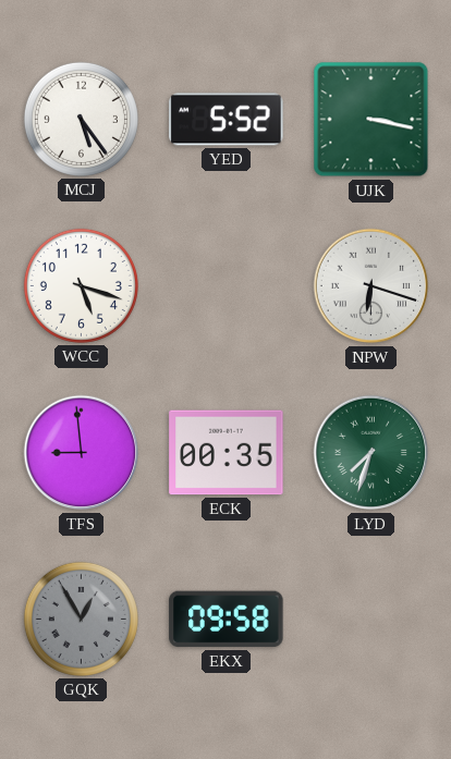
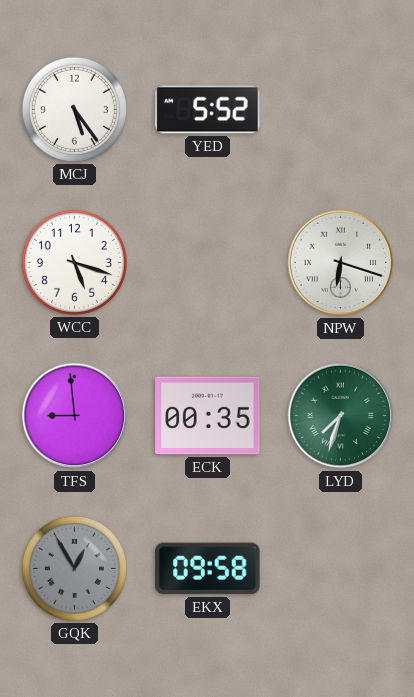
UJK: 3:17 -> none (371, 120)
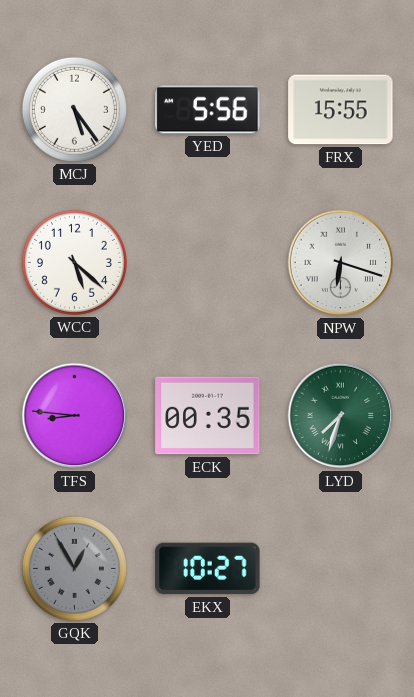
YED: 5:52 -> 5:56 (208, 110)
FRX: none -> 15:55 (341, 110)
WCC: 5:18 -> 5:22 (74, 262)
TFS: 8:59 -> 8:46 (75, 416)
EKX: 09:58 -> 10:27 (208, 569)
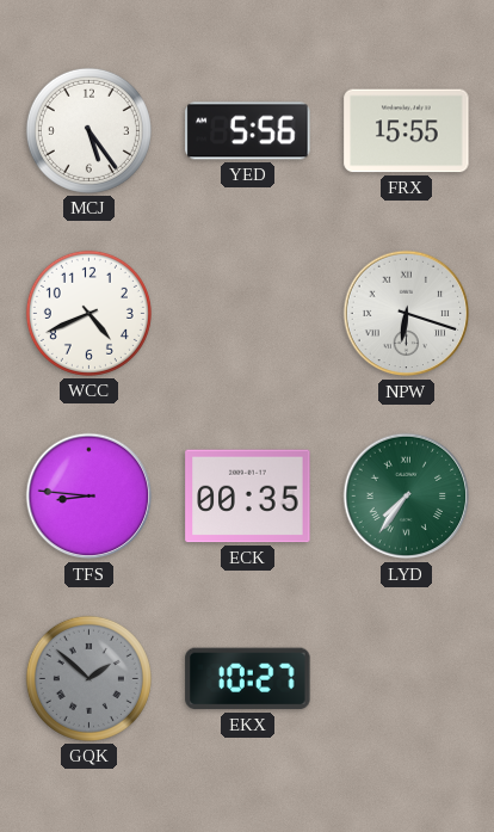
WCC: 5:22 -> 4:41 (88, 313)
LYD: 7:33 -> 7:36 (407, 497)
GQK: 12:55 -> 1:52 (88, 678)
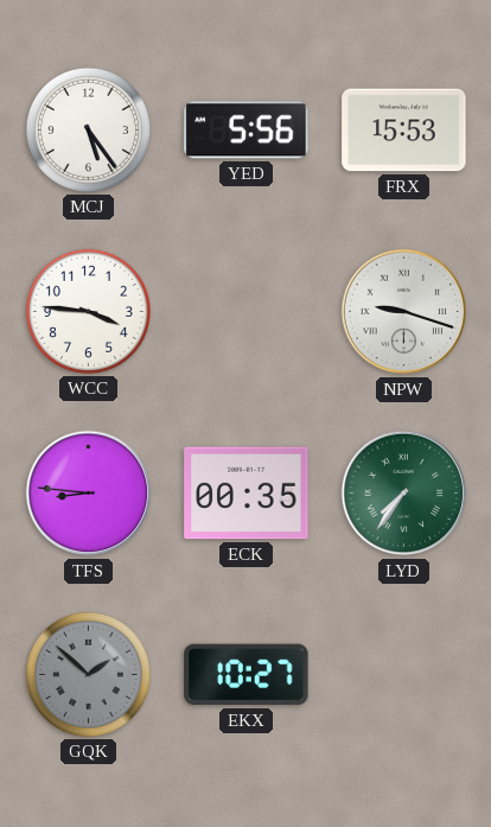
FRX: 15:55 -> 15:53 (404, 131)
WCC: 4:41 -> 3:46 (88, 311)
NPW: 6:18 -> 9:18 (404, 312)
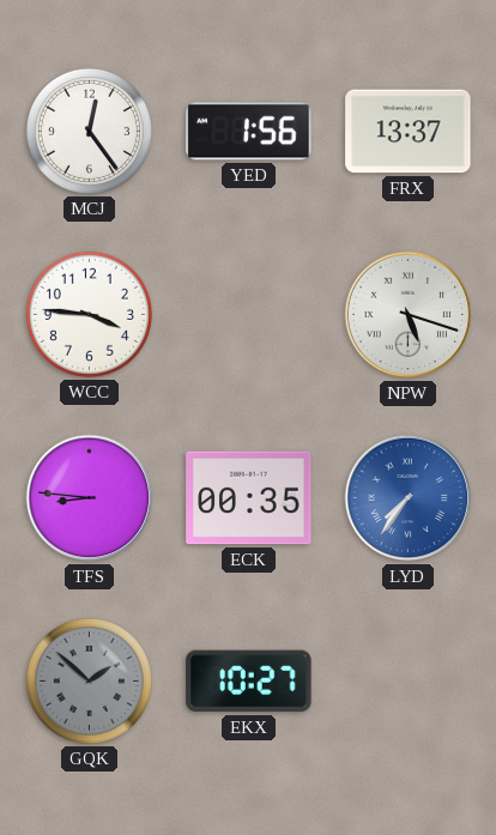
MCJ: 5:24 -> 12:24 (89, 131)
YED: 5:56 -> 1:56 (249, 132)
FRX: 15:53 -> 13:37 (409, 132)
NPW: 9:18 -> 5:18 (409, 315)
LYD dial: green -> blue (409, 498)
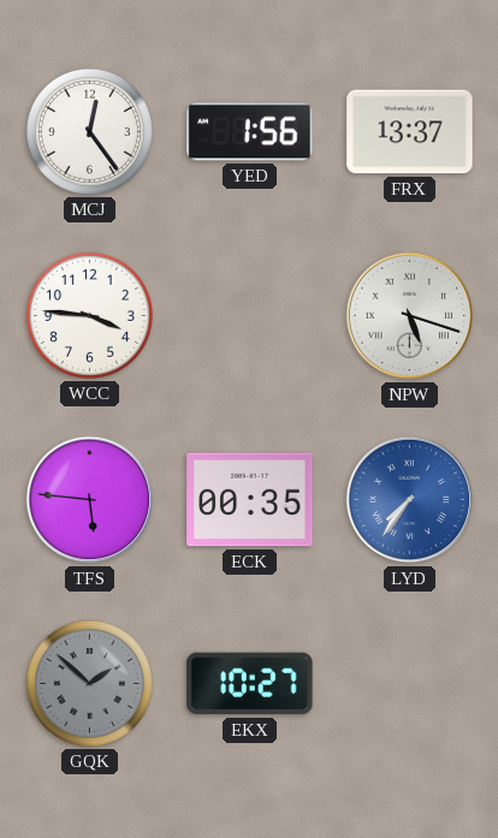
TFS: 8:46 -> 5:46 (90, 500)
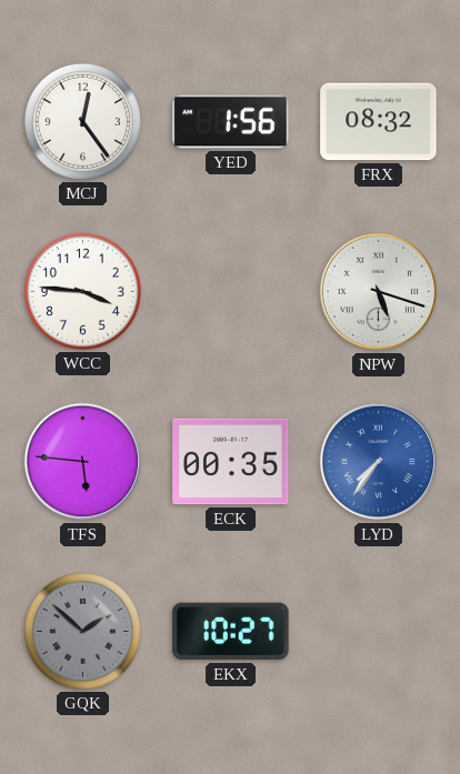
FRX: 13:37 -> 08:32 (379, 122)
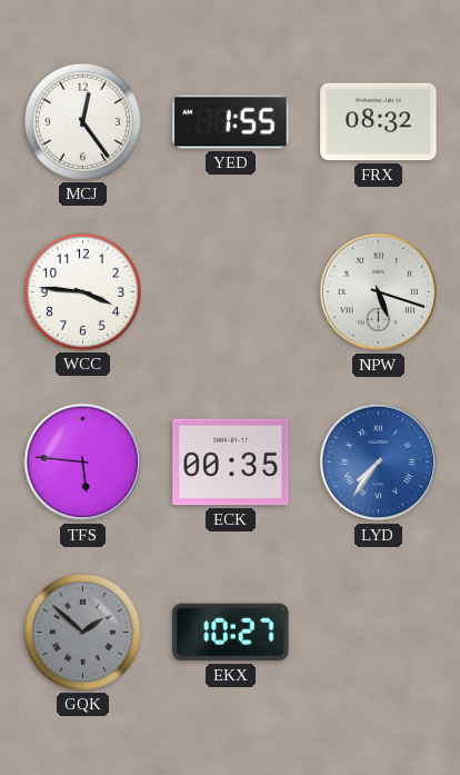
YED: 1:56 -> 1:55 (231, 122)
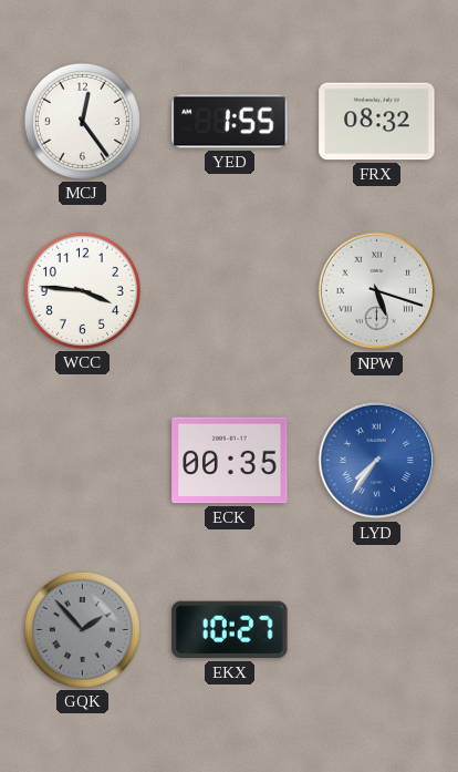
TFS: 5:46 -> none (83, 463)
GQK: 1:52 -> 1:53 (82, 629)
